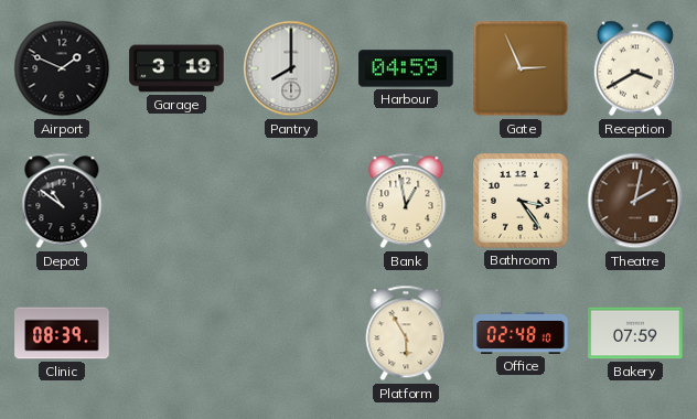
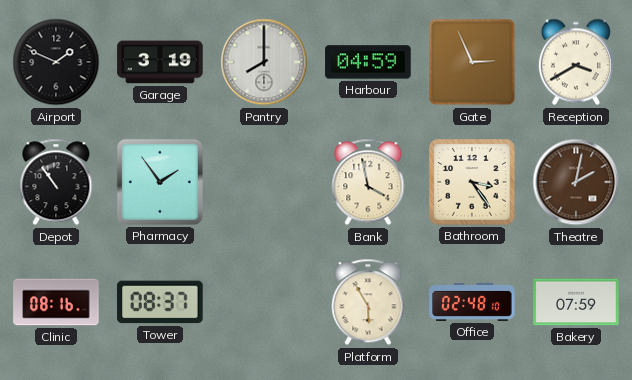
Depot: 10:51 -> 10:54 (56, 182)
Pharmacy: none -> 1:54 (160, 182)
Bank: 12:58 -> 3:58 (368, 182)
Clinic: 08:39 -> 08:16 (56, 302)
Tower: none -> 08:37 (160, 302)
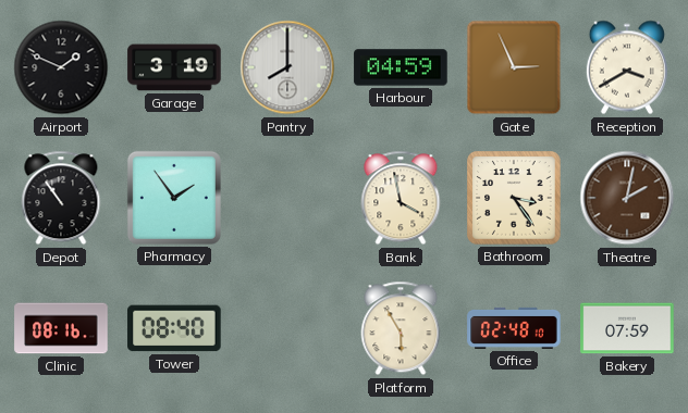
Tower: 08:37 -> 08:40 (174, 328)
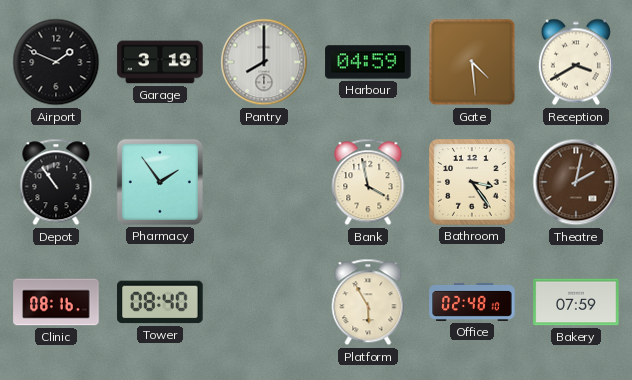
Gate: 2:56 -> 4:29 (472, 62)
